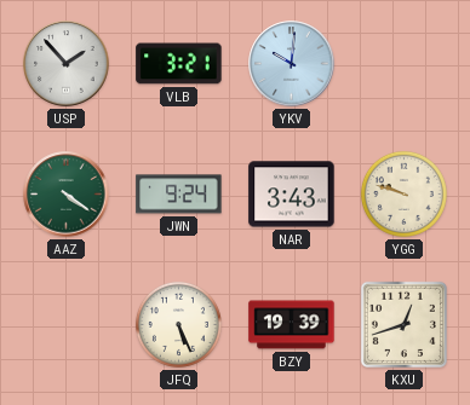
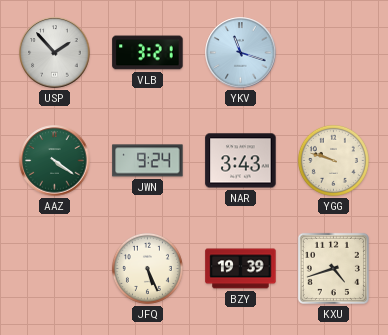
YKV: 10:01 -> 11:18 (241, 53)
KXU: 12:42 -> 4:42 (333, 268)
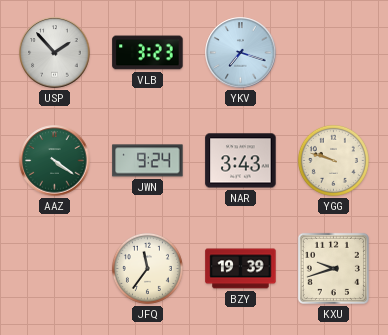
VLB: 3:21 -> 3:23 (148, 53)
YKV: 11:18 -> 7:18 (241, 53)
JFQ: 5:26 -> 11:36 (147, 268)
KXU: 4:42 -> 9:42 (333, 268)
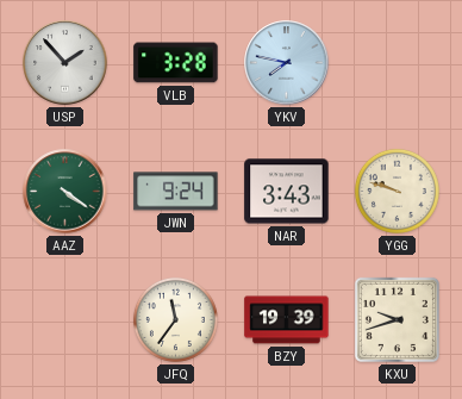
VLB: 3:23 -> 3:28 (176, 63)
YKV: 7:18 -> 7:47 (287, 63)
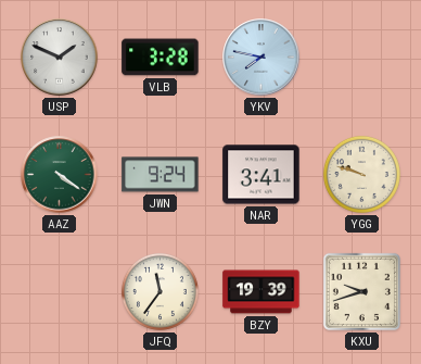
USP: 1:53 -> 1:49 (60, 58)
NAR: 3:43 -> 3:41 (261, 175)
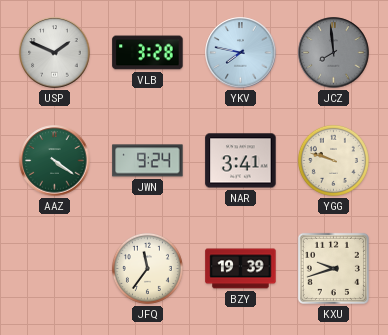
JCZ: none -> 7:59 (334, 53)
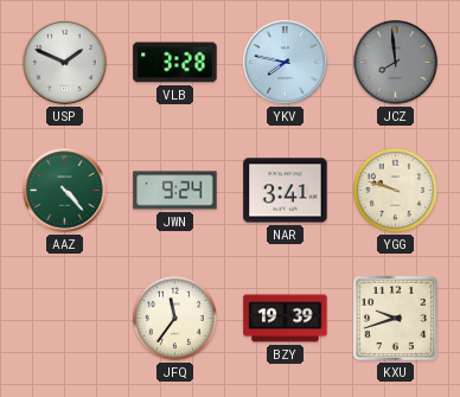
AAZ: 4:21 -> 4:23 (65, 191)
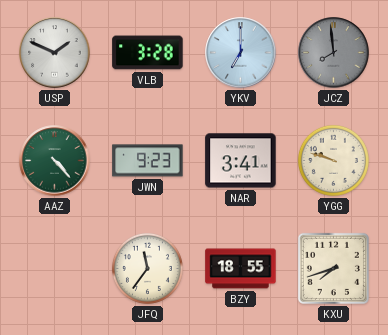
YKV: 7:47 -> 7:00 (241, 53)
JWN: 9:24 -> 9:23 (148, 161)
BZY: 19:39 -> 18:55 (241, 269)
KXU: 9:42 -> 7:42 (333, 268)
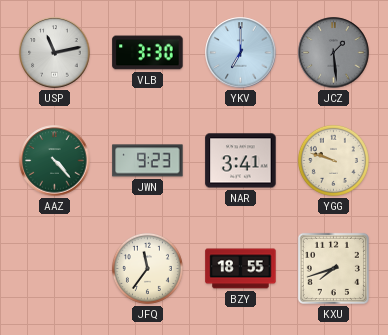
USP: 1:49 -> 11:13 (55, 53)
VLB: 3:28 -> 3:30 (148, 53)
JCZ: 7:59 -> 1:29 (334, 53)
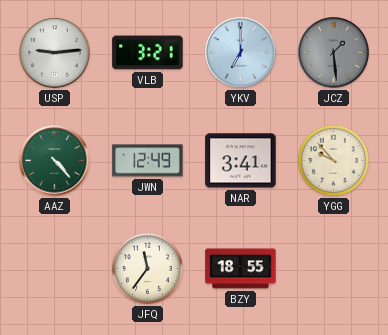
USP: 11:13 -> 9:14 (55, 53)
VLB: 3:30 -> 3:21 (148, 53)
JWN: 9:23 -> 12:49 (148, 161)
YGG: 9:48 -> 9:53 (333, 160)
KXU: 7:42 -> none (333, 268)
